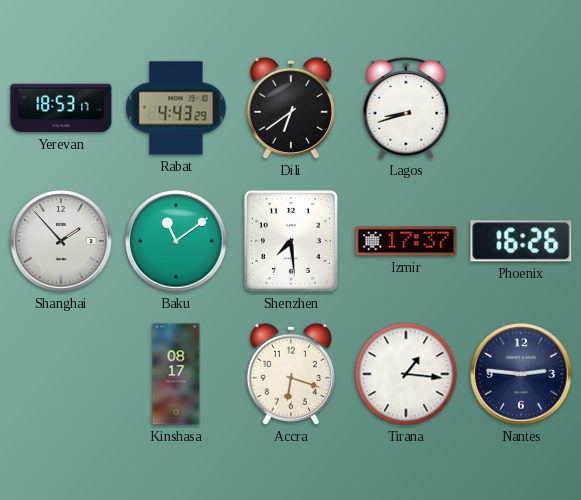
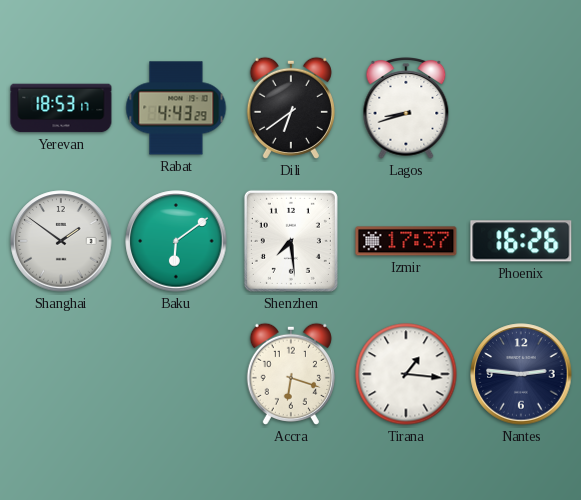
Shanghai: 1:53 -> 1:51 (61, 241)
Baku: 11:09 -> 6:09 (176, 241)
Kinshasa: 08:17 -> none (176, 374)
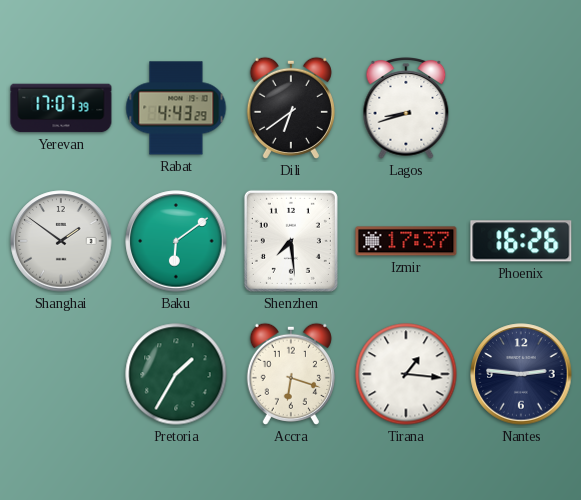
Yerevan: 18:53 -> 17:07 (61, 108)
Pretoria: none -> 1:35 (176, 374)
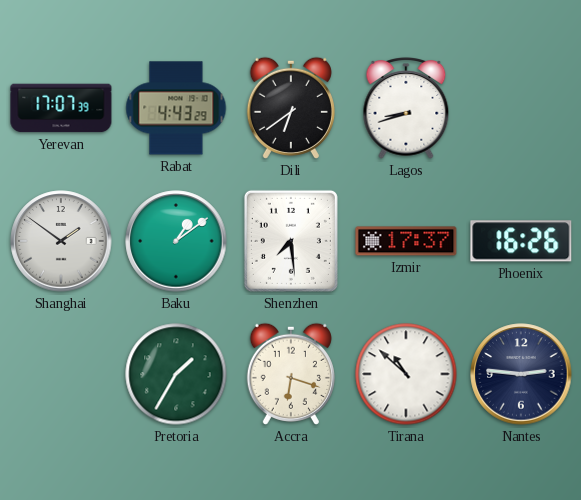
Baku: 6:09 -> 1:09 (176, 241)
Tirana: 1:16 -> 10:52 (406, 374)
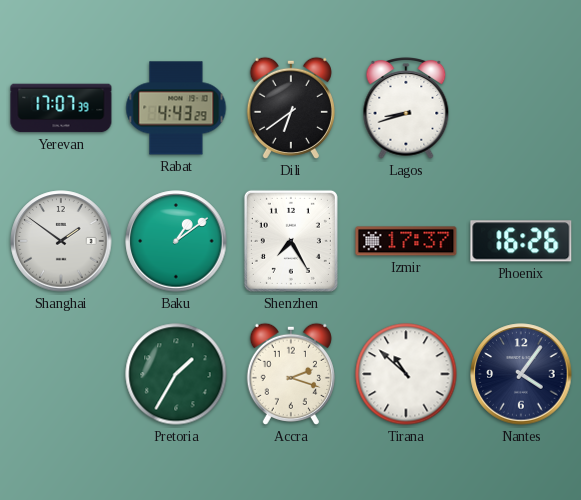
Shenzhen: 7:29 -> 7:25 (291, 241)
Accra: 6:18 -> 2:18 (291, 374)
Nantes: 2:46 -> 4:06 (521, 374)
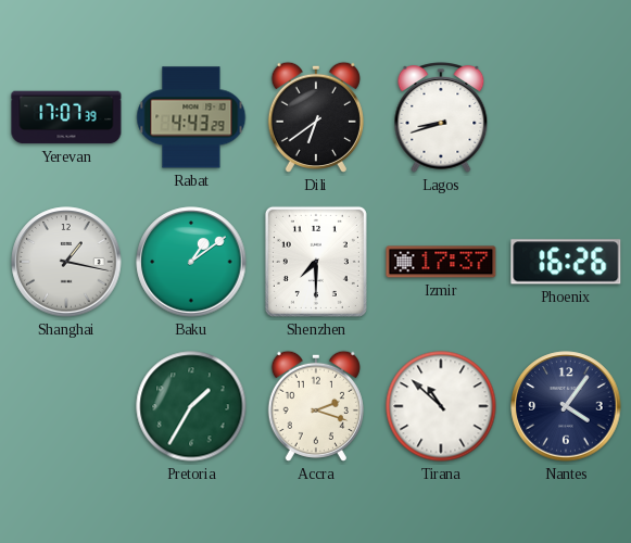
Shanghai: 1:51 -> 1:17 (66, 262)
Shenzhen: 7:25 -> 7:30 (316, 262)
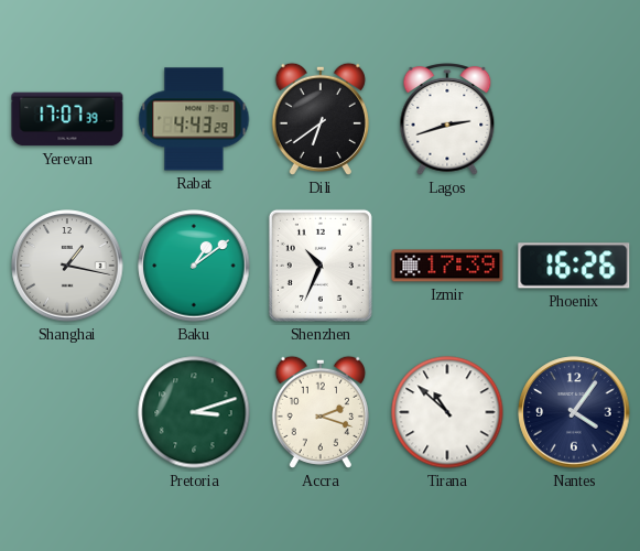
Lagos: 8:42 -> 2:42 (447, 120)
Shenzhen: 7:30 -> 10:34 (321, 266)
Izmir: 17:37 -> 17:39 (447, 266)
Pretoria: 1:35 -> 3:12 (194, 412)
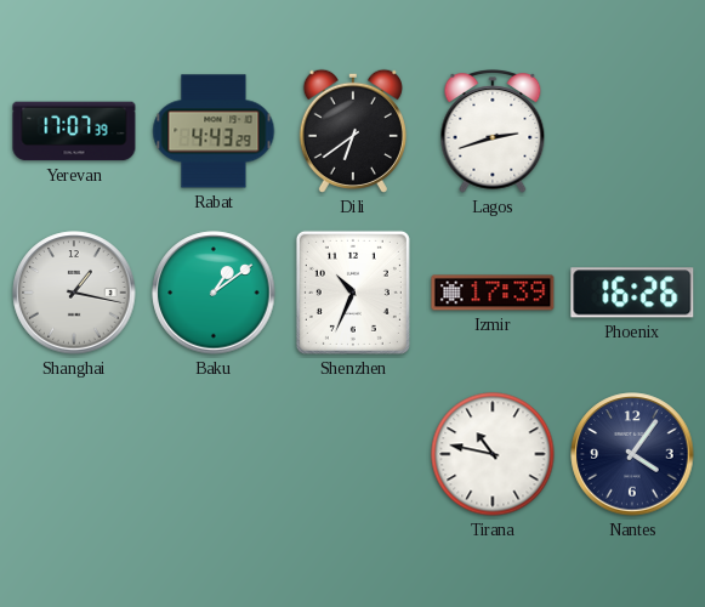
Pretoria: 3:12 -> none (194, 412)
Accra: 2:18 -> none (321, 412)
Tirana: 10:52 -> 10:47 (493, 454)
